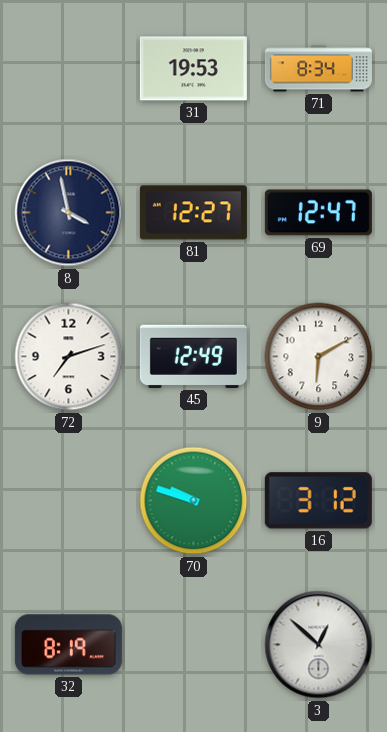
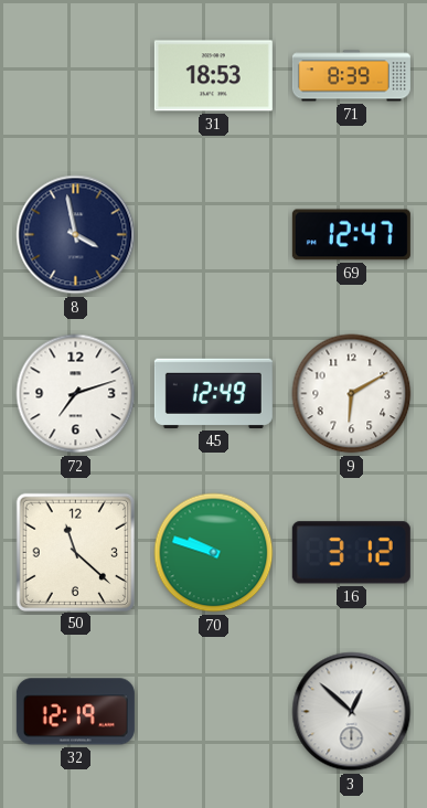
31: 19:53 -> 18:53 (213, 76)
71: 8:34 -> 8:39 (351, 76)
81: 12:27 -> none (193, 213)
50: none -> 11:22 (75, 552)
32: 8:19 -> 12:19 (75, 712)
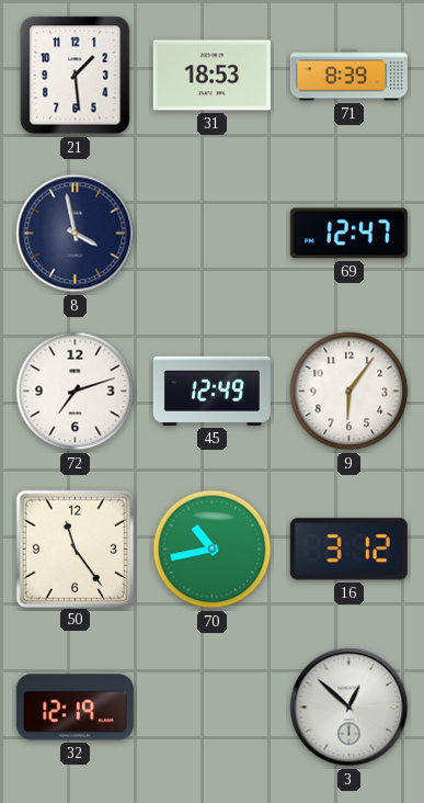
21: none -> 1:29 (76, 76)
9: 6:10 -> 6:06 (349, 392)
50: 11:22 -> 11:24 (75, 548)
70: 9:48 -> 10:43 (213, 550)
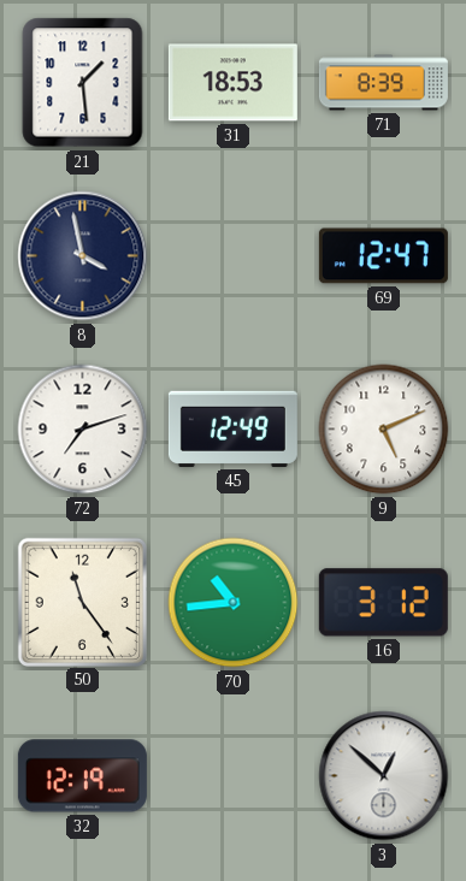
9: 6:06 -> 5:11 (384, 430)
70: 10:43 -> 10:44 (234, 603)
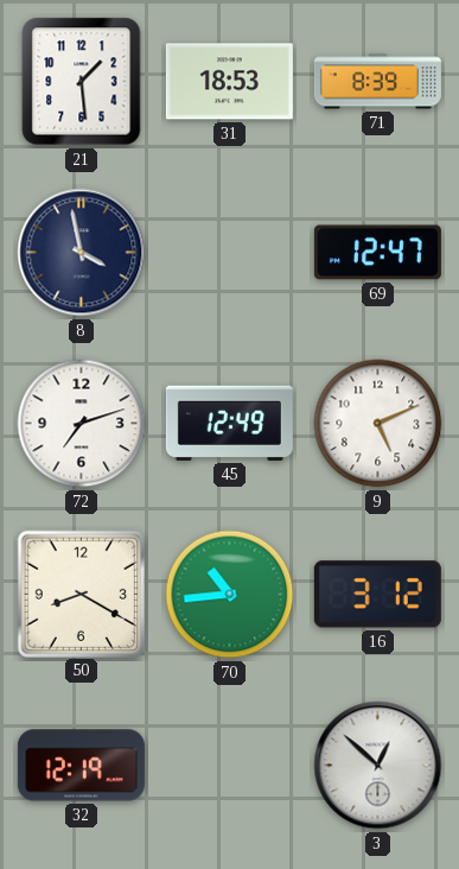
50: 11:24 -> 8:20 (81, 594)
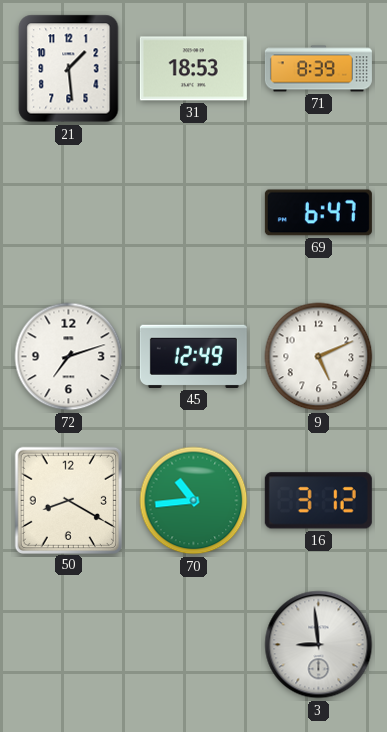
8: 3:58 -> none (82, 253)
69: 12:47 -> 6:47 (318, 213)
32: 12:19 -> none (81, 766)
3: 12:52 -> 8:59 (319, 645)
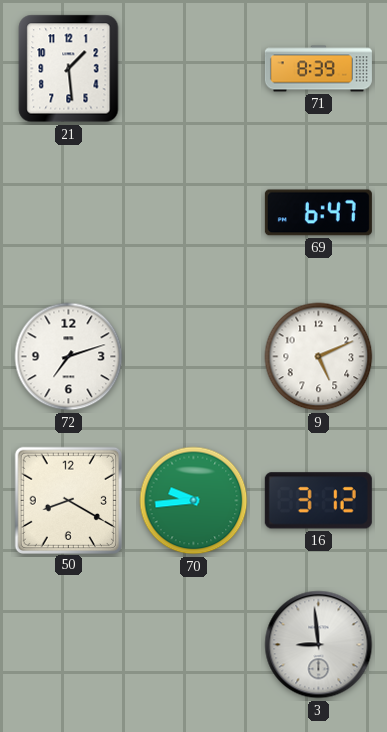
31: 18:53 -> none (193, 69)
45: 12:49 -> none (193, 356)
70: 10:44 -> 9:44 (194, 501)
